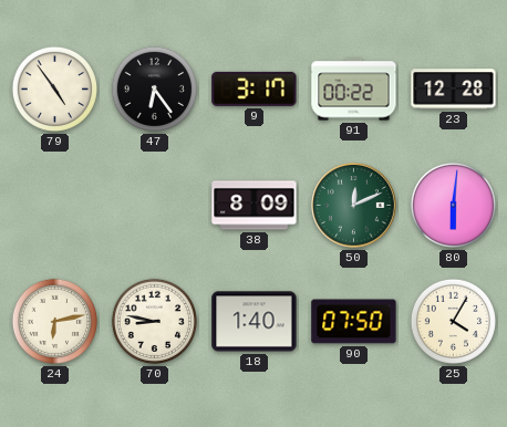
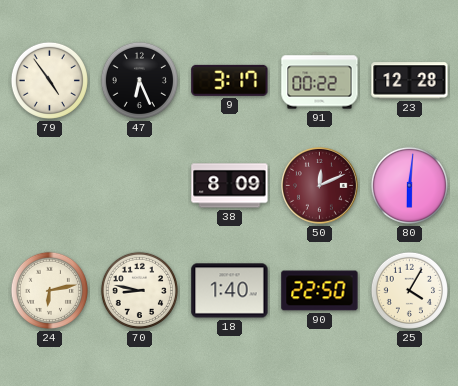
47: 6:24 -> 6:26 (139, 80)
50 dial: green -> burgundy (320, 186)
90: 07:50 -> 22:50 (320, 291)
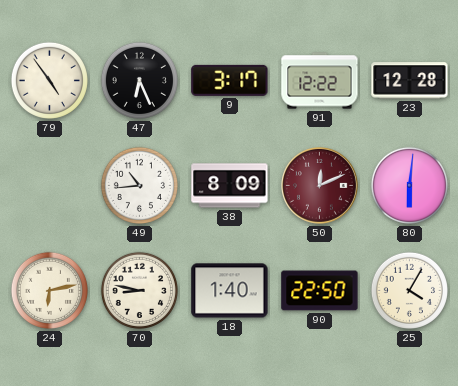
91: 00:22 -> 12:22 (320, 81)
49: none -> 10:44 (139, 185)
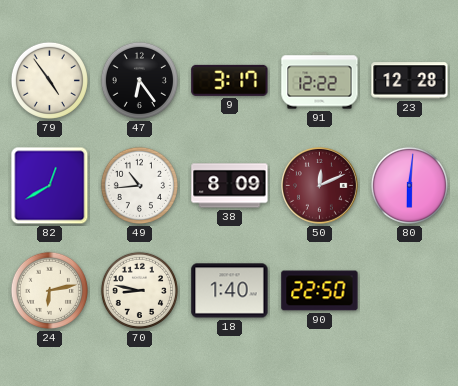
47: 6:26 -> 6:24 (139, 80)
82: none -> 12:40 (50, 186)
25: 4:05 -> none (409, 290)
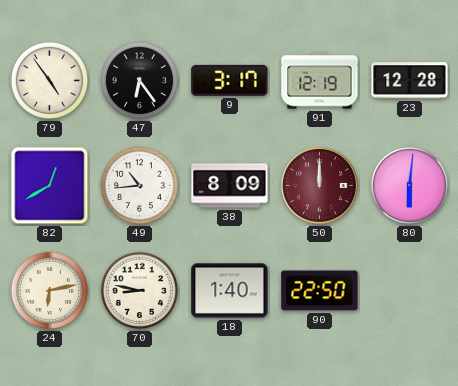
91: 12:22 -> 12:19 (320, 81)
50: 12:11 -> 12:00 (320, 186)
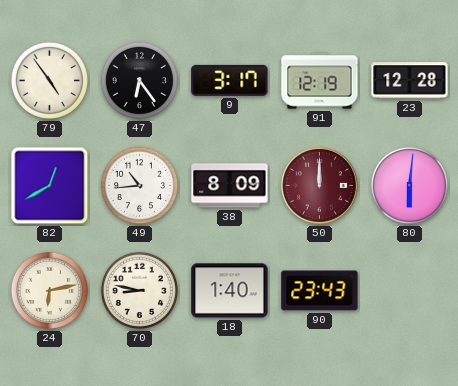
90: 22:50 -> 23:43 (320, 291)
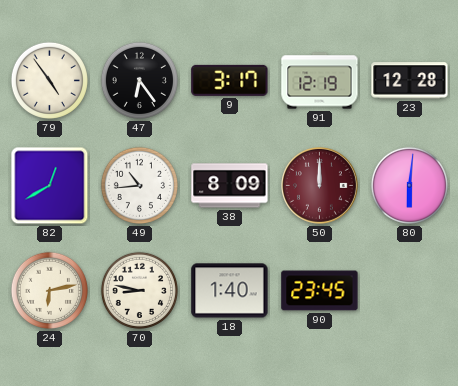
90: 23:43 -> 23:45 (320, 291)
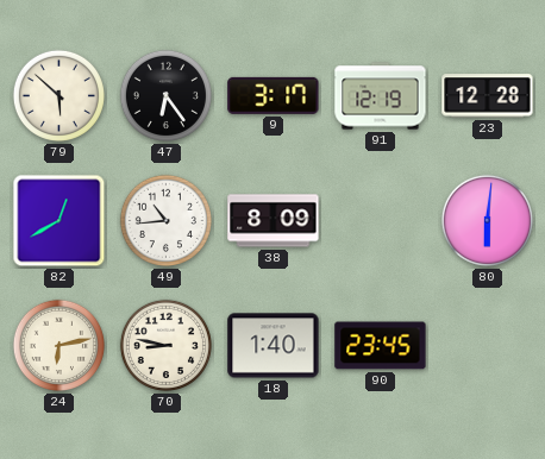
79: 4:54 -> 5:52 (58, 95)
50: 12:00 -> none (320, 186)
